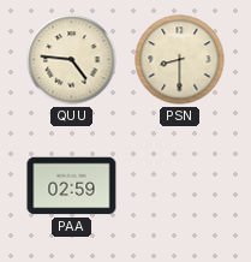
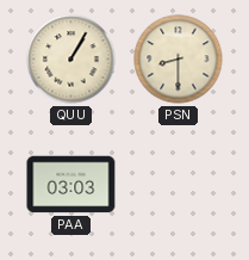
QUU: 4:46 -> 1:05 (71, 60)
PAA: 02:59 -> 03:03 (71, 185)
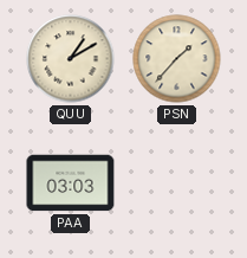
QUU: 1:05 -> 1:10 (71, 59)
PSN: 8:30 -> 1:37 (177, 59)
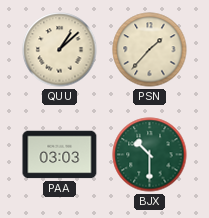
QUU: 1:10 -> 1:08 (60, 50)
BJX: none -> 10:30 (150, 155)
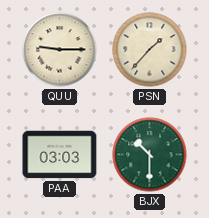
QUU: 1:08 -> 9:15 (60, 50)
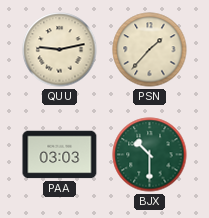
QUU: 9:15 -> 9:13 (60, 50)
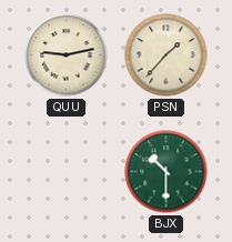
PAA: 03:03 -> none (60, 155)
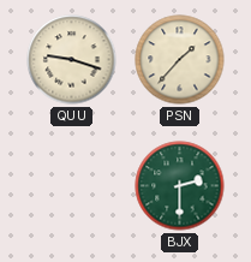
QUU: 9:13 -> 9:18 (72, 60)
BJX: 10:30 -> 2:30 (180, 186)
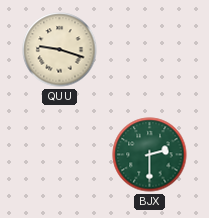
PSN: 1:37 -> none (180, 60)
